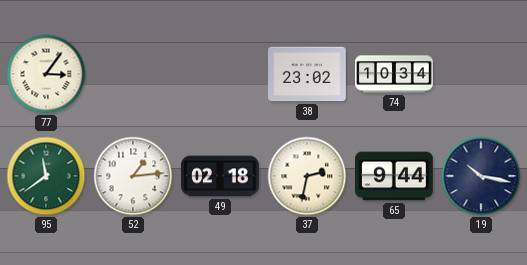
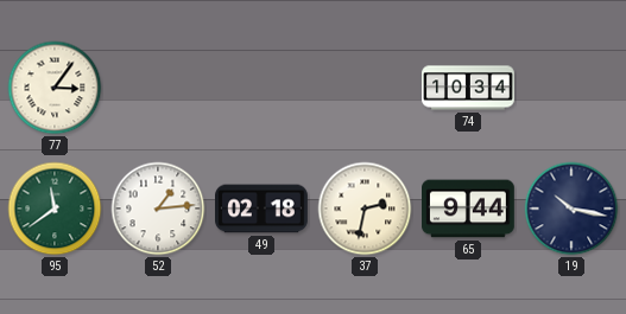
38: 23:02 -> none (308, 74)
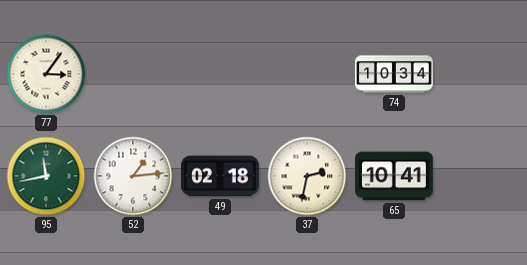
95: 11:39 -> 11:43 (46, 176)
65: 9:44 -> 10:41 (395, 176)
19: 10:17 -> none (571, 209)
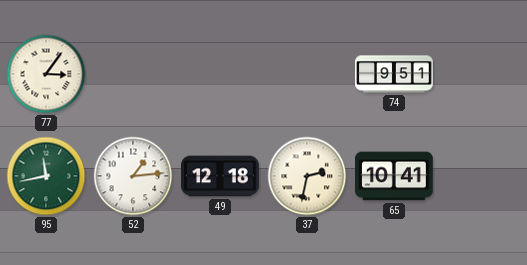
74: 10:34 -> 9:51 (394, 74)
49: 02:18 -> 12:18 (221, 176)
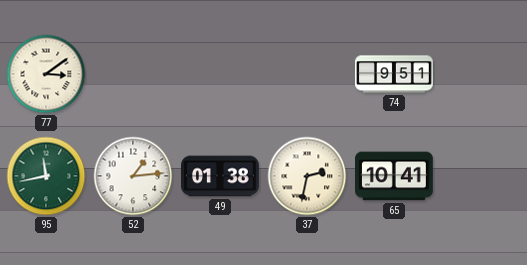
77: 3:06 -> 3:09 (46, 74)
49: 12:18 -> 01:38 (221, 176)
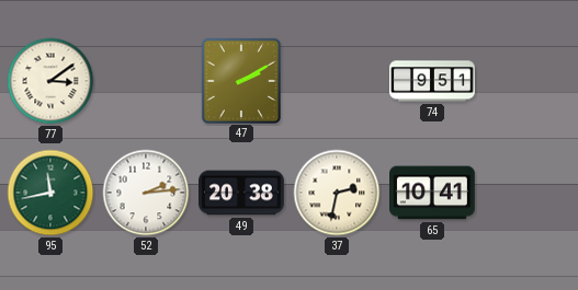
47: none -> 2:10 (240, 80)
52: 1:14 -> 2:14 (146, 193)
49: 01:38 -> 20:38 (242, 193)
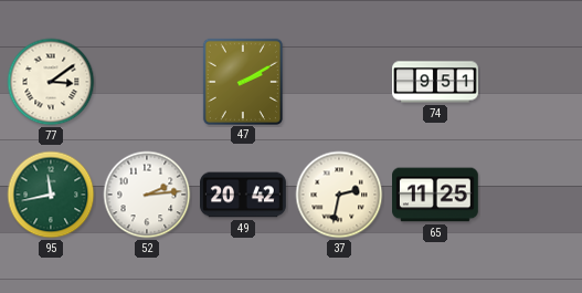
49: 20:38 -> 20:42 (244, 195)
65: 10:41 -> 11:25 (436, 195)
